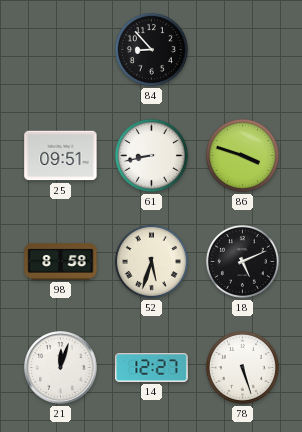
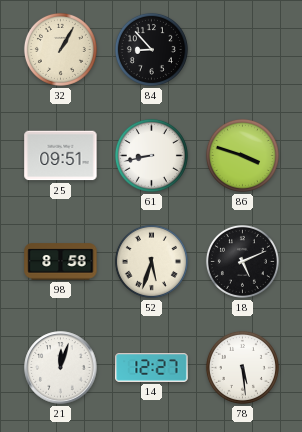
32: none -> 1:05 (60, 49)
78: 5:27 -> 5:29 (242, 367)
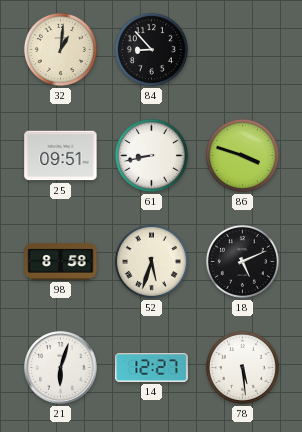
32: 1:05 -> 1:01 (60, 49)
21: 12:03 -> 6:03 (61, 368)
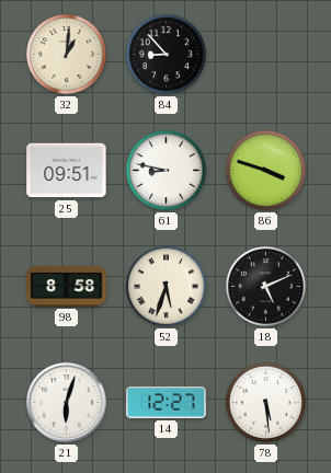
61: 8:43 -> 8:47 (165, 170)
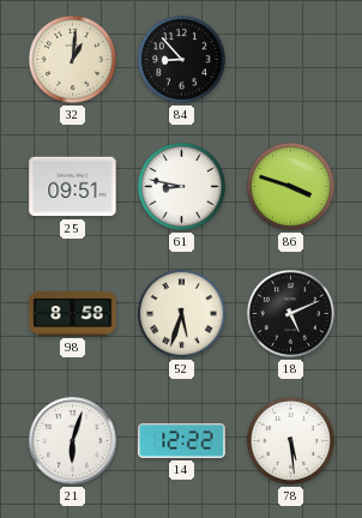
14: 12:27 -> 12:22 (182, 441)
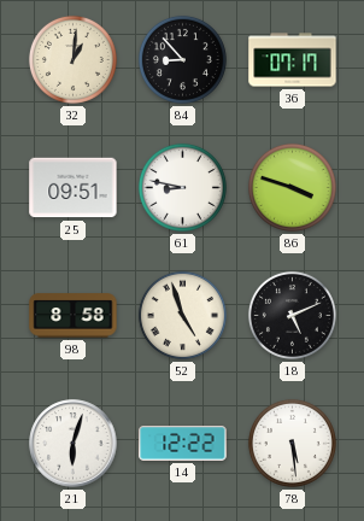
36: none -> 07:17 (293, 60)
52: 5:33 -> 4:57 (182, 315)
